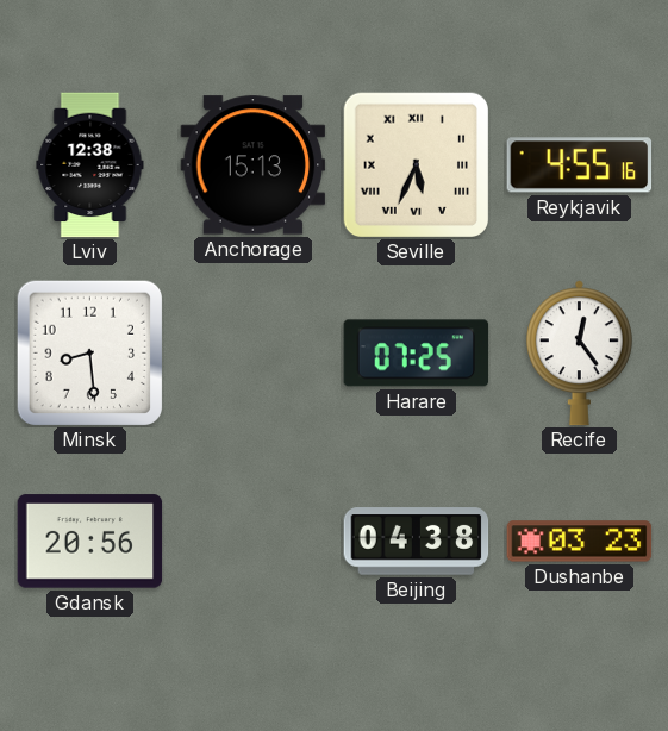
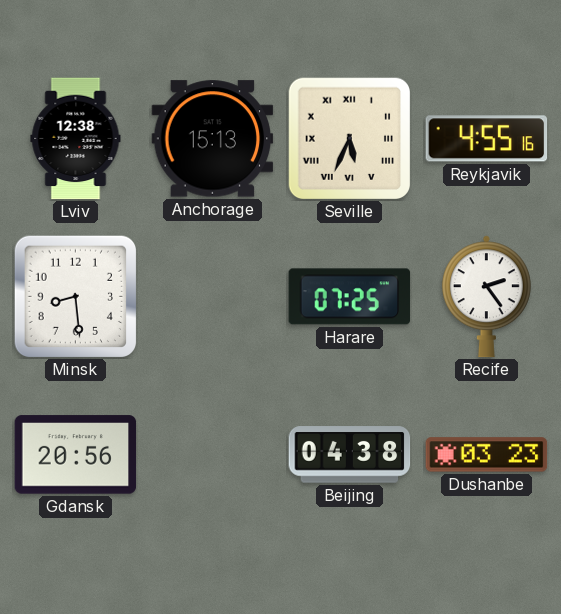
Recife: 12:24 -> 2:24 (486, 297)
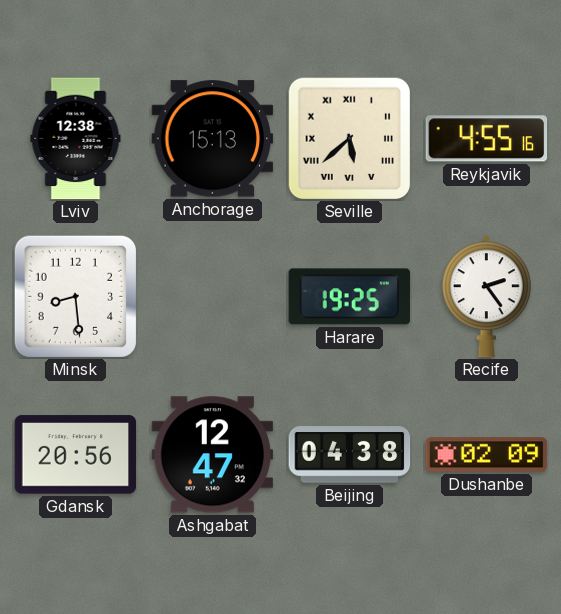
Seville: 5:34 -> 5:38 (349, 138)
Harare: 07:25 -> 19:25 (350, 297)
Ashgabat: none -> 12:47 (213, 455)
Dushanbe: 03:23 -> 02:09 (487, 455)
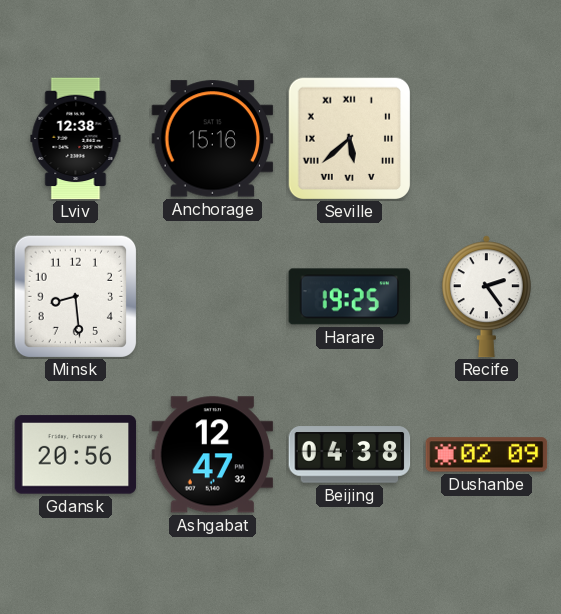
Anchorage: 15:13 -> 15:16 (213, 139)
Reykjavik: 4:55 -> none (487, 139)
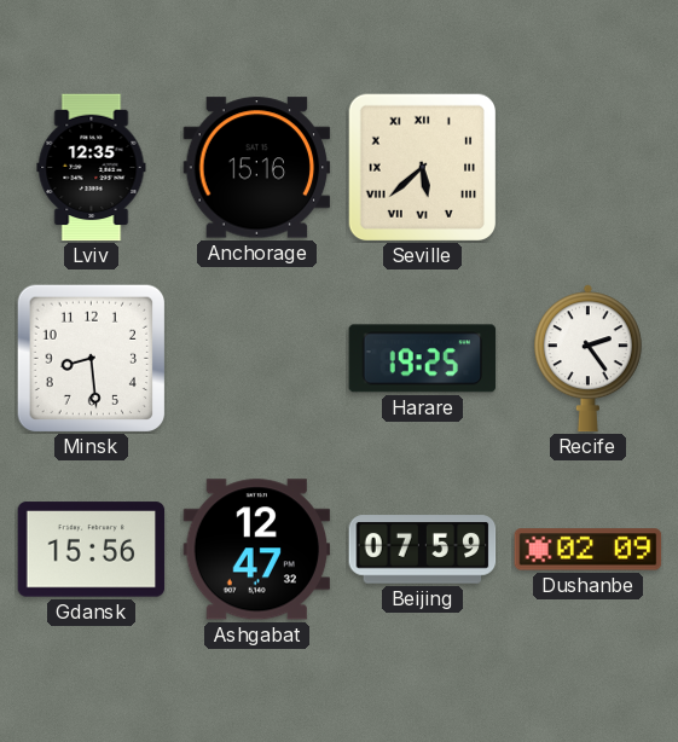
Lviv: 12:38 -> 12:35 (92, 168)
Gdansk: 20:56 -> 15:56 (92, 550)
Beijing: 04:38 -> 07:59 (423, 550)
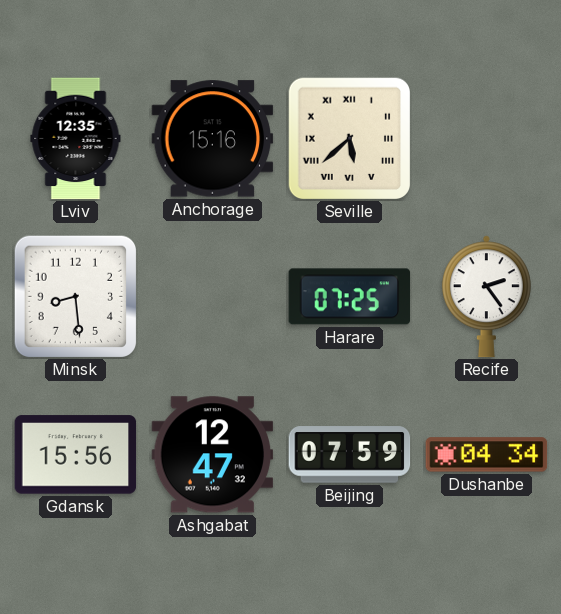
Harare: 19:25 -> 07:25 (350, 297)
Dushanbe: 02:09 -> 04:34 (487, 455)
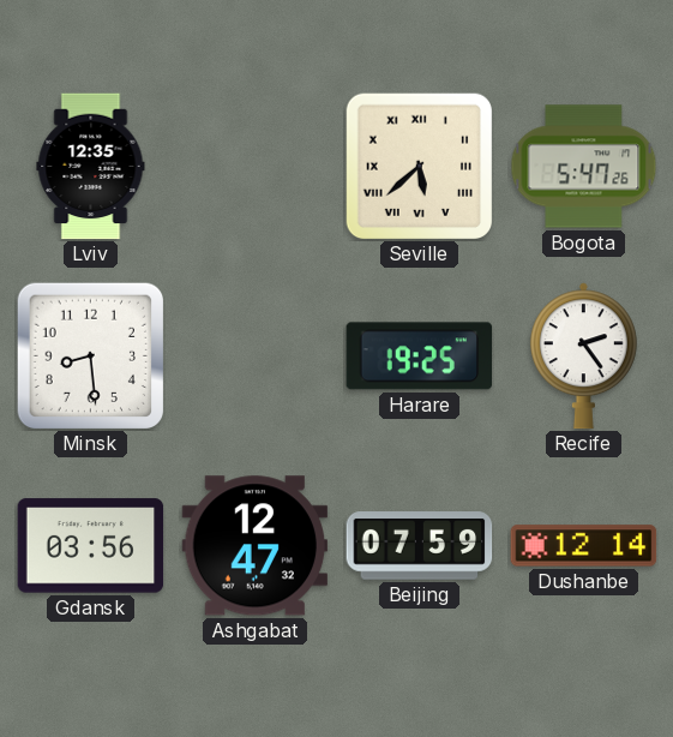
Anchorage: 15:16 -> none (213, 139)
Bogota: none -> 5:47 (584, 167)
Harare: 07:25 -> 19:25 (420, 356)
Gdansk: 15:56 -> 03:56 (91, 546)
Dushanbe: 04:34 -> 12:14 (584, 546)
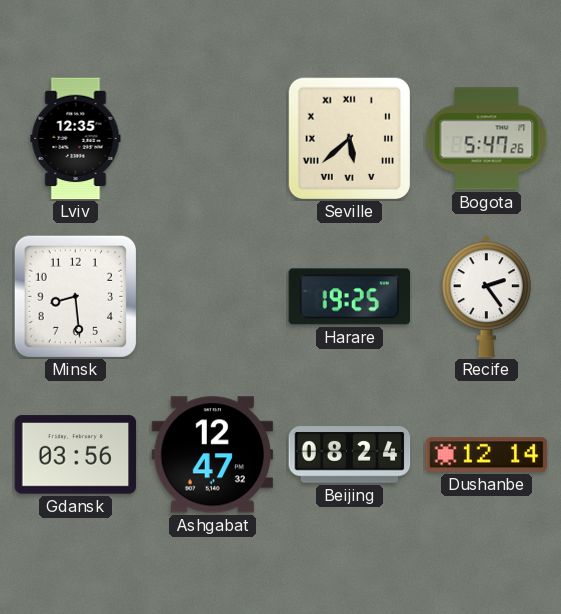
Beijing: 07:59 -> 08:24 (350, 455)
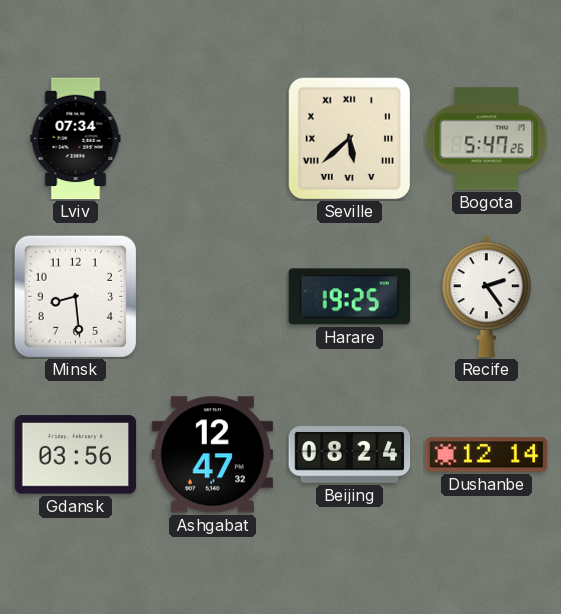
Lviv: 12:35 -> 07:34 (76, 139)
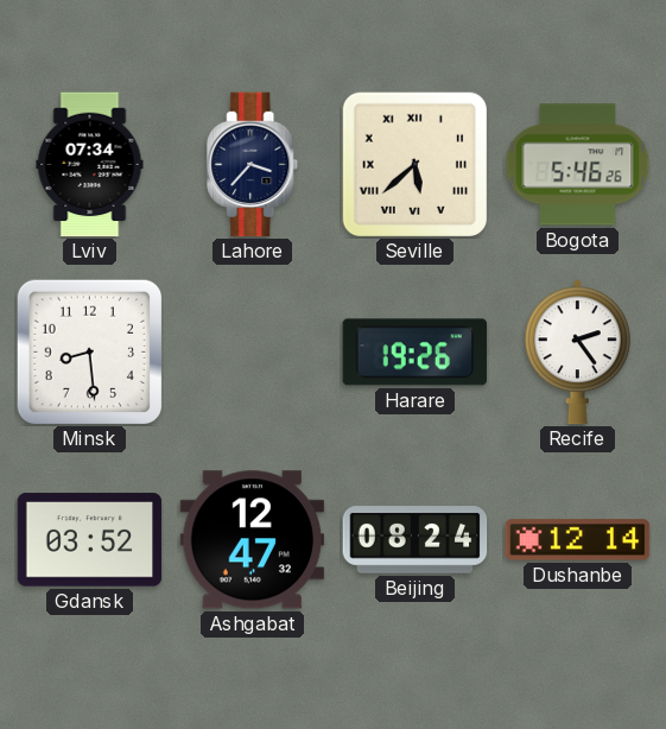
Lahore: none -> 3:37 (253, 165)
Bogota: 5:47 -> 5:46 (578, 165)
Harare: 19:25 -> 19:26 (416, 353)
Gdansk: 03:56 -> 03:52 (90, 540)
